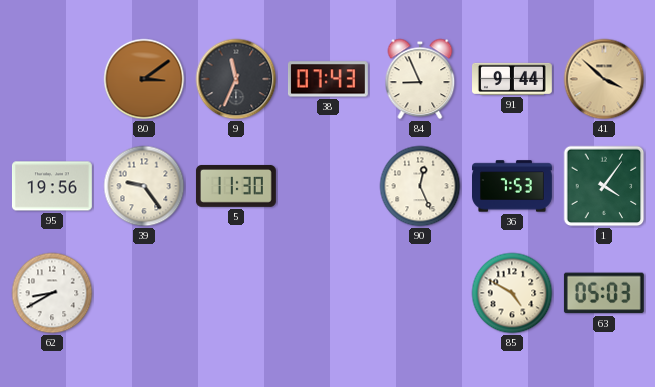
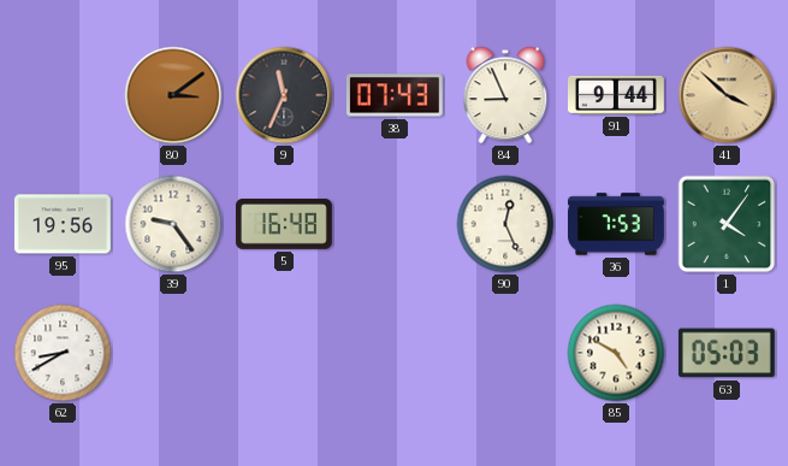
5: 11:30 -> 16:48 (284, 224)
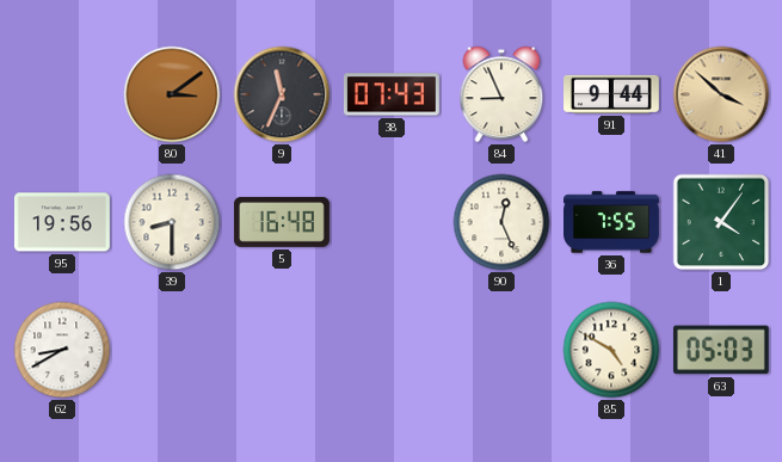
39: 9:24 -> 8:30 (172, 222)
36: 7:53 -> 7:55 (612, 222)
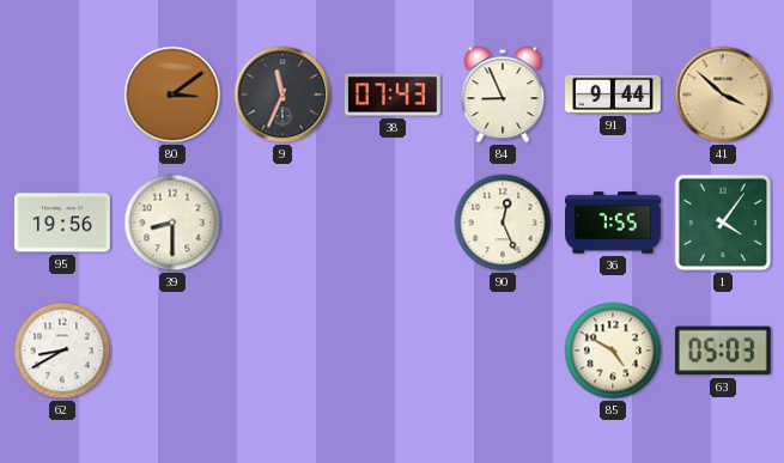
5: 16:48 -> none (282, 222)
